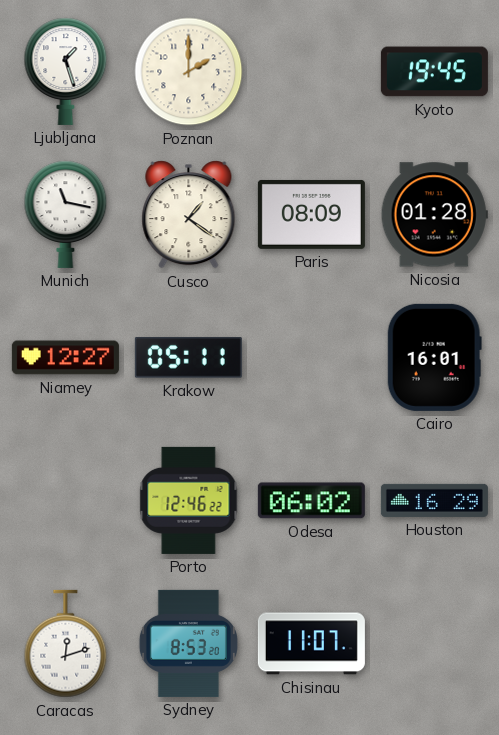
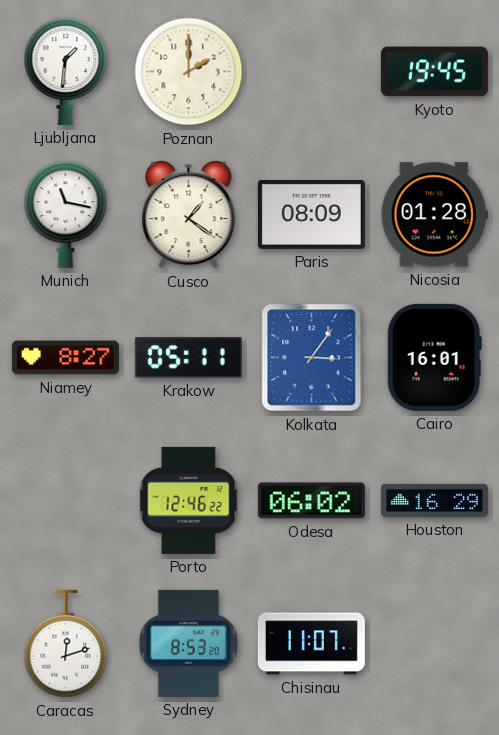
Ljubljana: 1:27 -> 1:31 (66, 71)
Niamey: 12:27 -> 8:27 (65, 358)
Kolkata: none -> 3:06 (312, 358)
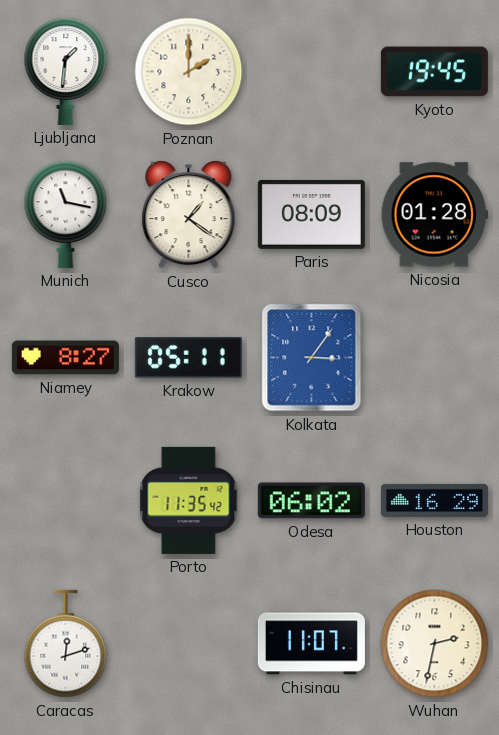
Cairo: 16:01 -> none (434, 357)
Porto: 12:46 -> 11:35 (189, 500)
Sydney: 8:53 -> none (188, 643)
Wuhan: none -> 2:32 (435, 644)
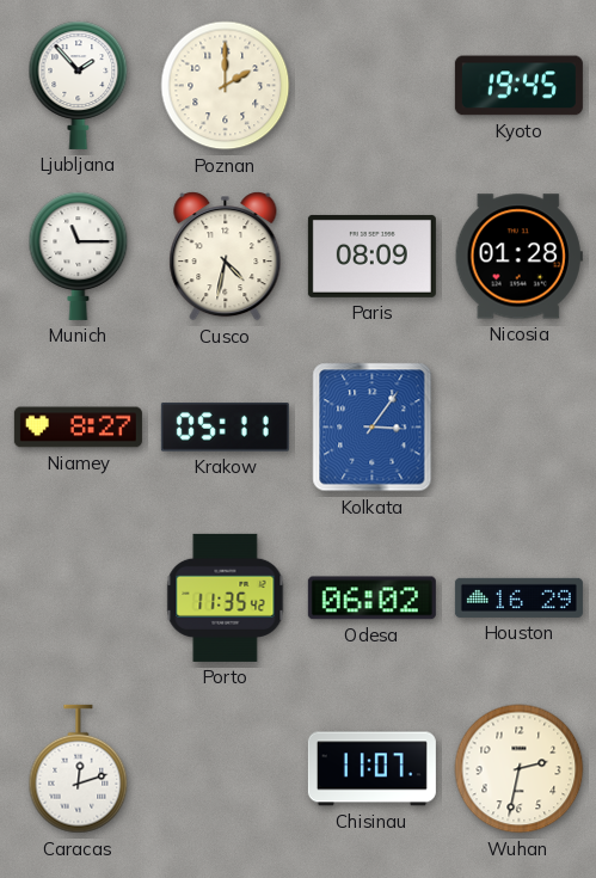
Ljubljana: 1:31 -> 1:53 (79, 85)
Munich: 11:17 -> 11:15 (79, 256)
Cusco: 1:21 -> 4:32 (226, 257)
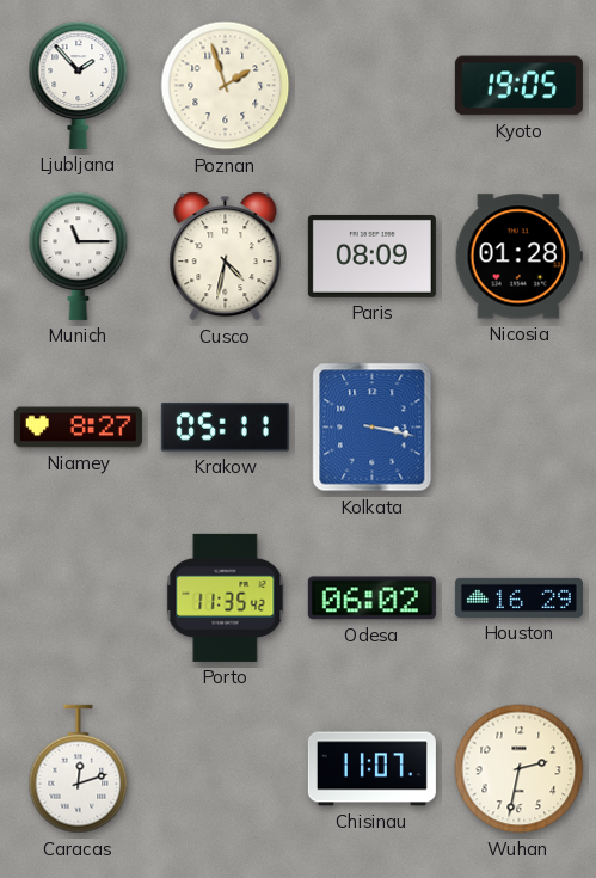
Poznan: 2:00 -> 1:57 (226, 86)
Kyoto: 19:45 -> 19:05 (518, 86)
Kolkata: 3:06 -> 3:17 (373, 428)
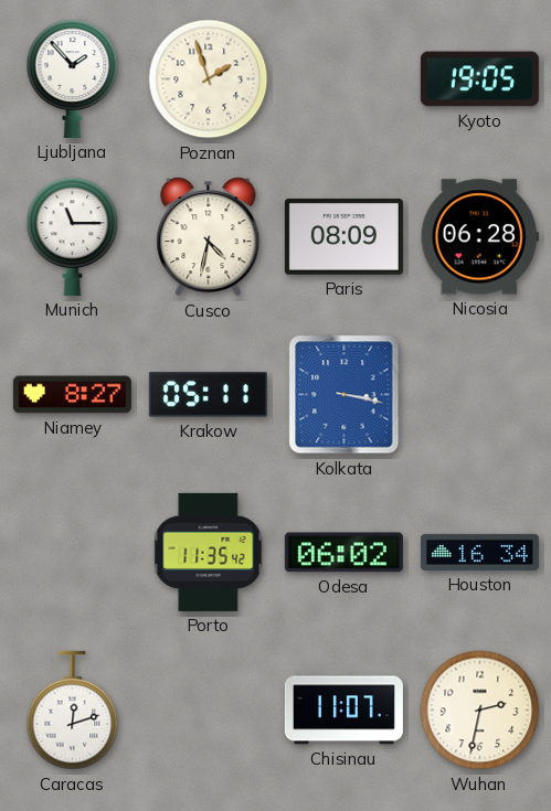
Nicosia: 01:28 -> 06:28 (479, 237)
Houston: 16:29 -> 16:34 (479, 552)
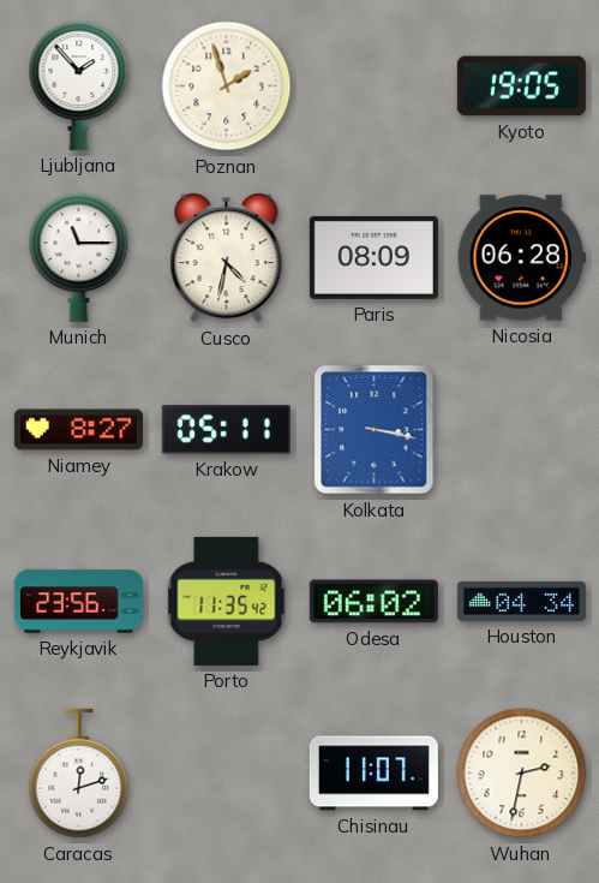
Reykjavik: none -> 23:56 (78, 602)
Houston: 16:34 -> 04:34 (521, 601)
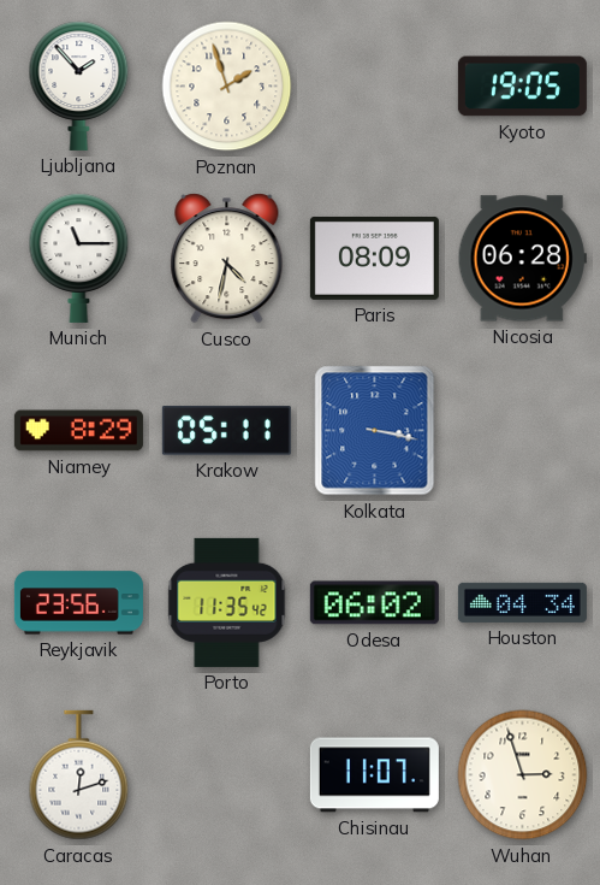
Niamey: 8:27 -> 8:29 (78, 431)
Wuhan: 2:32 -> 2:57 (523, 775)
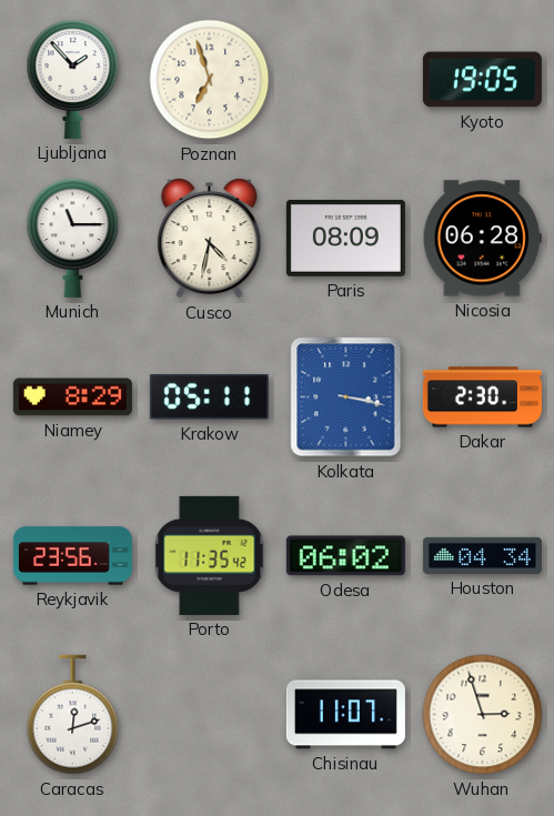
Poznan: 1:57 -> 6:57 (210, 80)
Dakar: none -> 2:30 (482, 397)
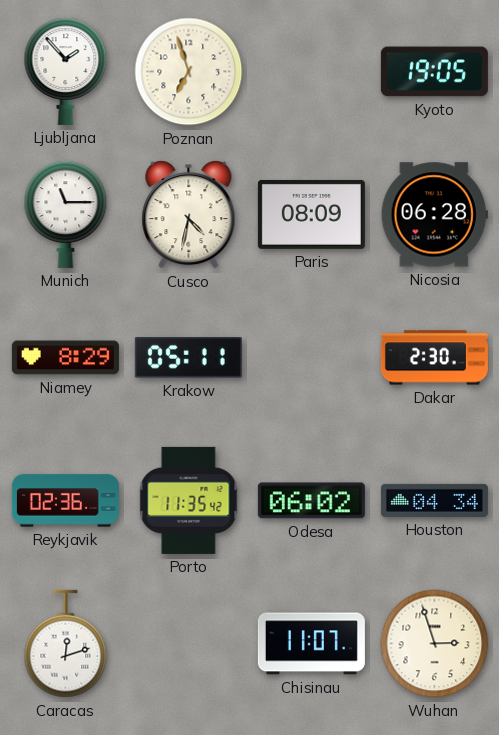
Kolkata: 3:17 -> none (346, 397)
Reykjavik: 23:56 -> 02:36 (65, 501)
